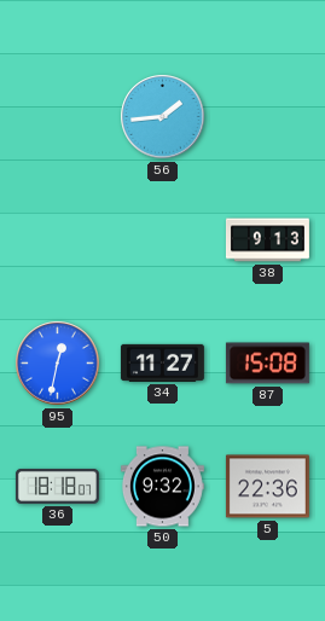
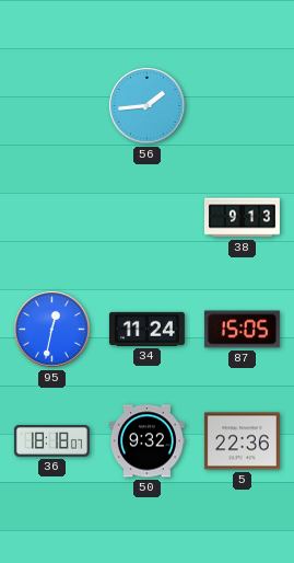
34: 11:27 -> 11:24 (146, 329)
87: 15:08 -> 15:05 (242, 330)
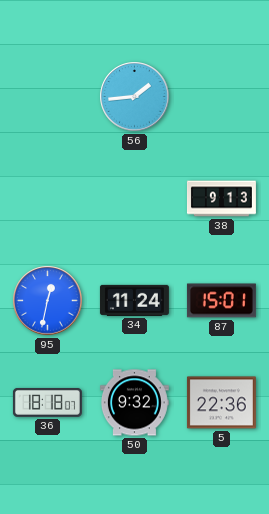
87: 15:05 -> 15:01 (221, 301)
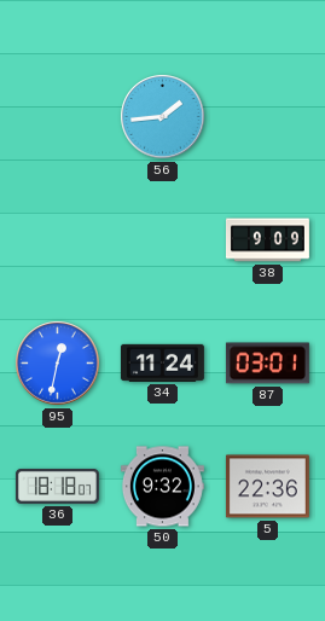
38: 9:13 -> 9:09 (267, 240)
87: 15:01 -> 03:01 (267, 364)
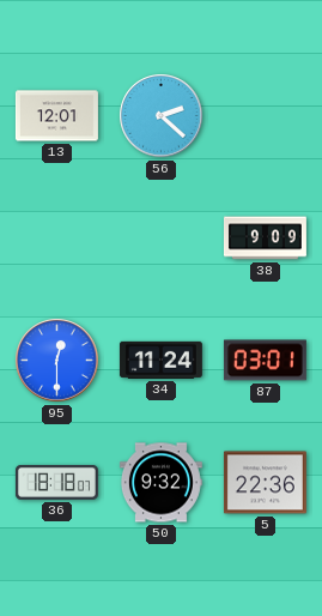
13: none -> 12:01 (56, 116)
56: 1:44 -> 2:22 (162, 116)
95: 12:32 -> 12:30 (57, 361)
